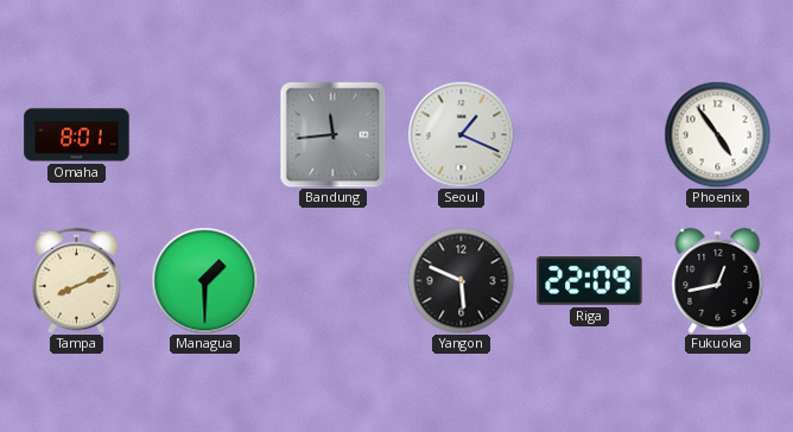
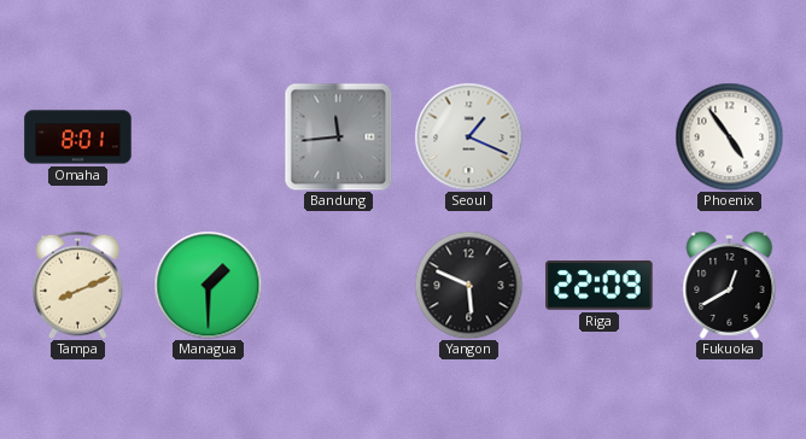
Fukuoka: 12:43 -> 12:40 (730, 285)
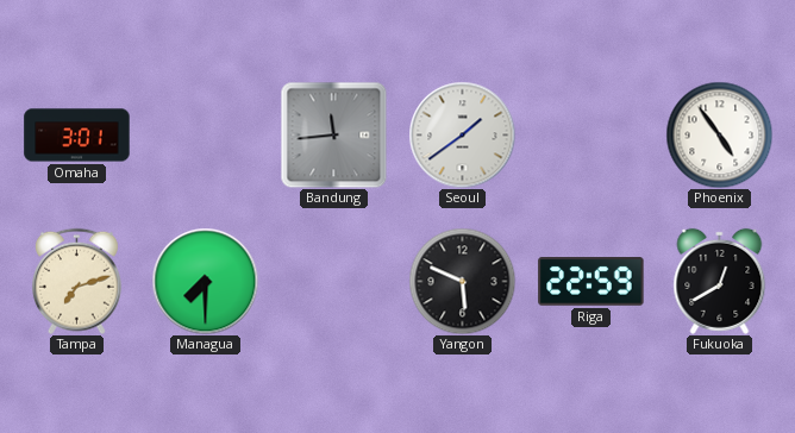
Omaha: 8:01 -> 3:01 (77, 136)
Seoul: 1:19 -> 1:39 (462, 134)
Tampa: 8:11 -> 7:12 (76, 281)
Managua: 1:30 -> 7:30 (205, 281)
Riga: 22:09 -> 22:59 (591, 282)
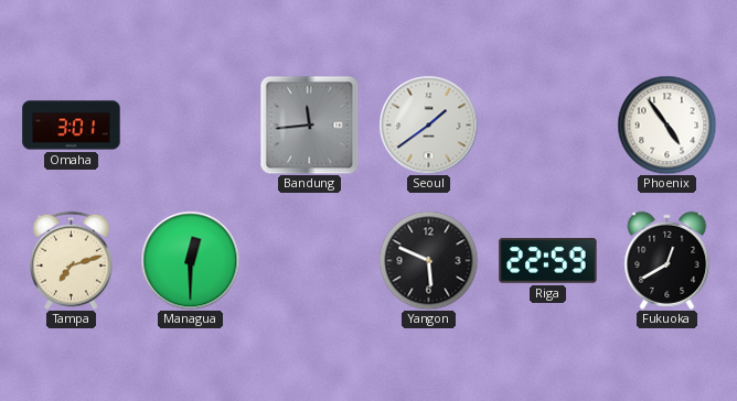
Managua: 7:30 -> 12:30 (190, 260)
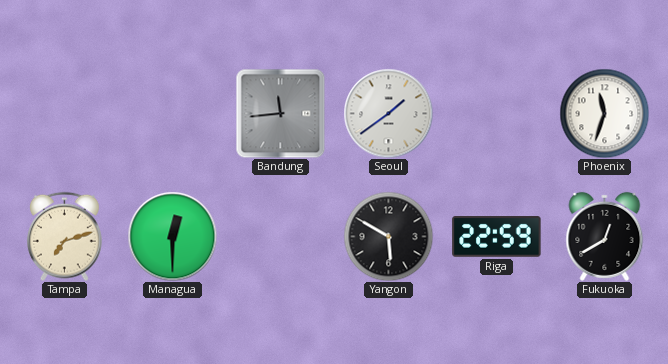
Omaha: 3:01 -> none (72, 126)
Phoenix: 4:54 -> 11:33 (604, 113)
Yangon: 5:49 -> 5:50 (388, 236)
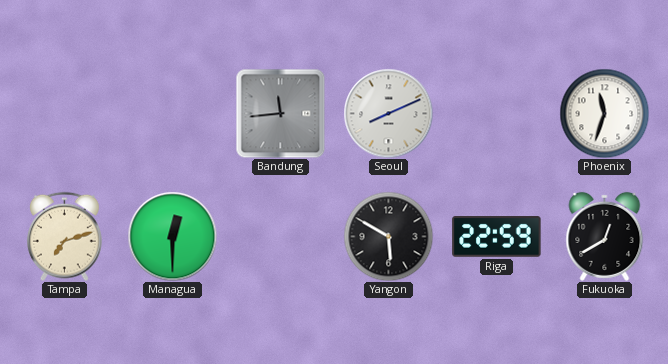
Seoul: 1:39 -> 8:11 (388, 113)
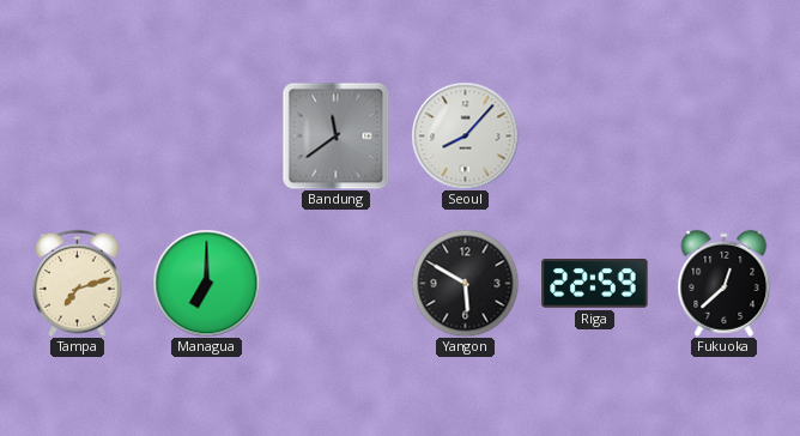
Bandung: 11:44 -> 11:39 (335, 135)
Seoul: 8:11 -> 8:07 (465, 135)
Phoenix: 11:33 -> none (604, 113)
Managua: 12:30 -> 7:00 (206, 283)
Fukuoka: 12:40 -> 12:38 (725, 283)
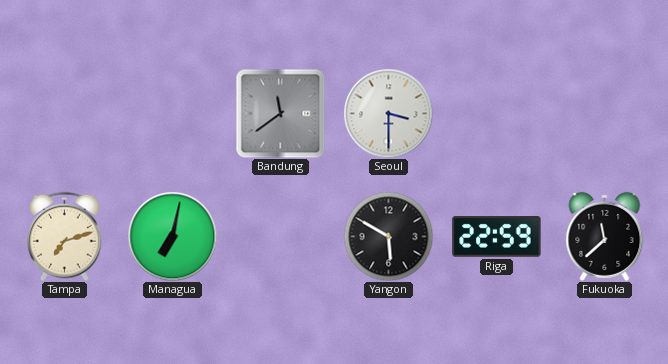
Seoul: 8:07 -> 3:30 (388, 113)
Managua: 7:00 -> 7:02 (172, 236)
Fukuoka: 12:38 -> 11:38 (605, 236)
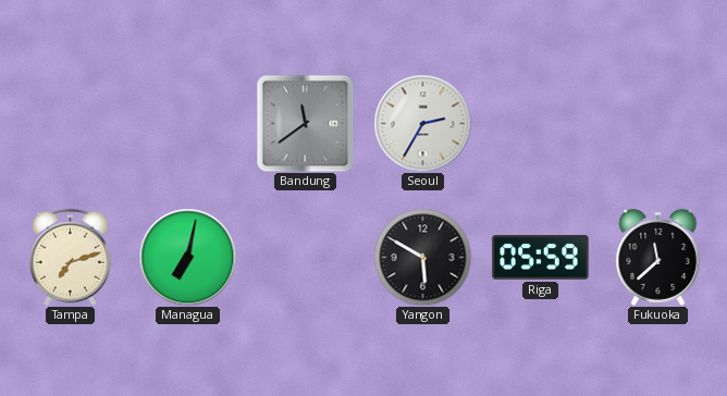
Seoul: 3:30 -> 2:35 (422, 123)
Riga: 22:59 -> 05:59 (541, 258)
